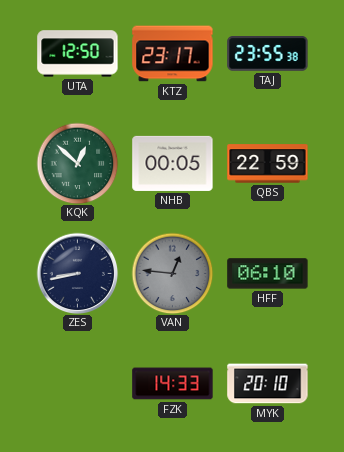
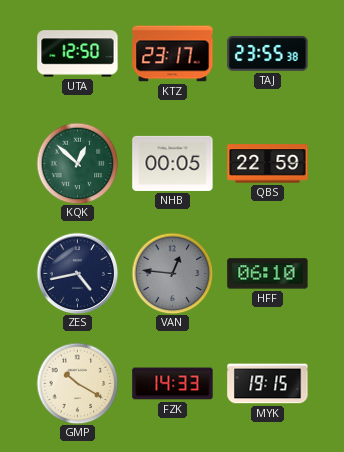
ZES: 8:43 -> 4:43 (77, 273)
GMP: none -> 10:20 (77, 383)
MYK: 20:10 -> 19:15 (268, 384)
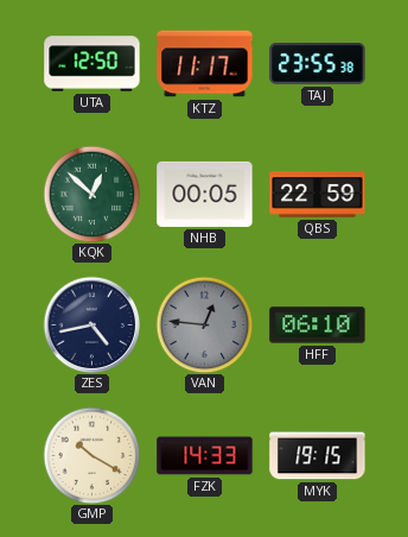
KTZ: 23:17 -> 11:17 (205, 64)
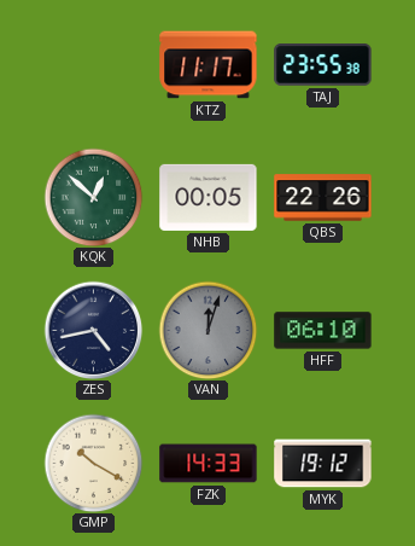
UTA: 12:50 -> none (93, 64)
QBS: 22:59 -> 22:26 (323, 198)
VAN: 12:46 -> 12:03 (207, 330)
MYK: 19:15 -> 19:12 (323, 464)
